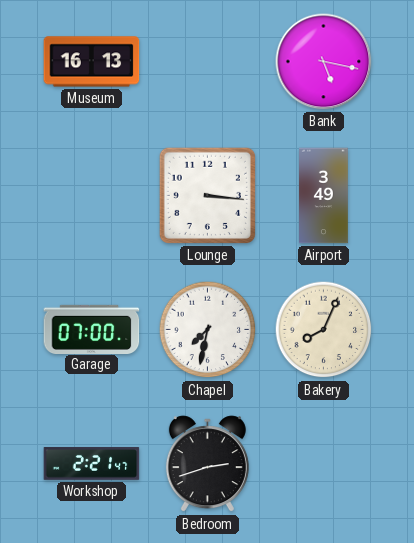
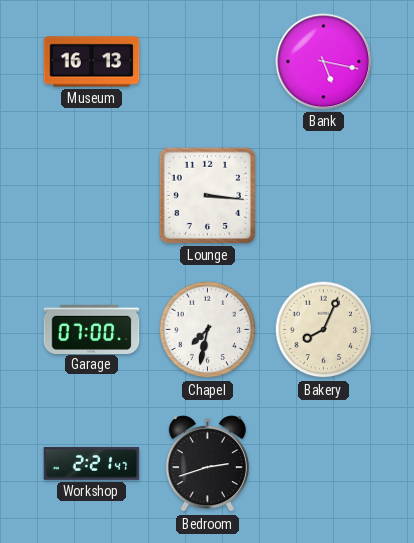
Airport: 3:49 -> none (324, 196)
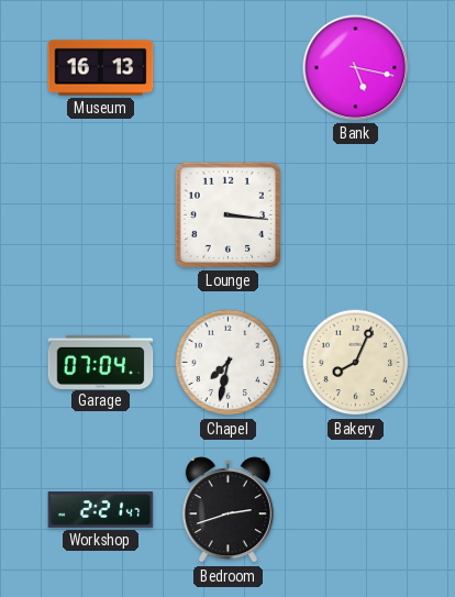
Garage: 07:00 -> 07:04 (101, 362)
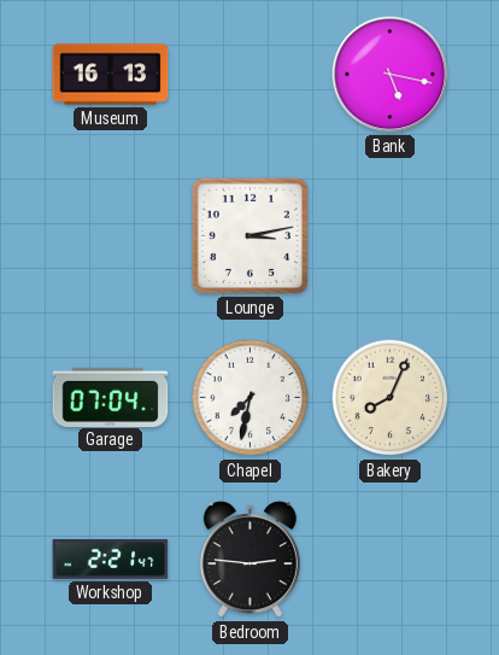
Lounge: 3:16 -> 3:13 (249, 235)
Bedroom: 2:42 -> 2:46 (249, 560)
